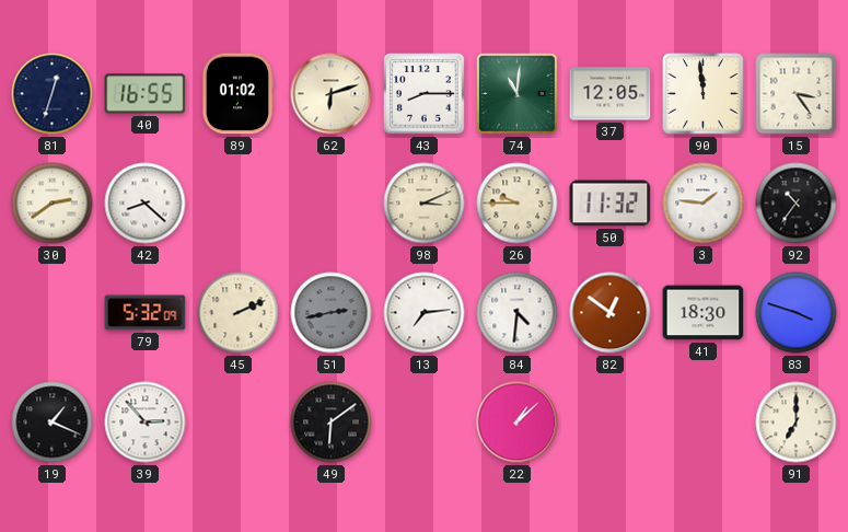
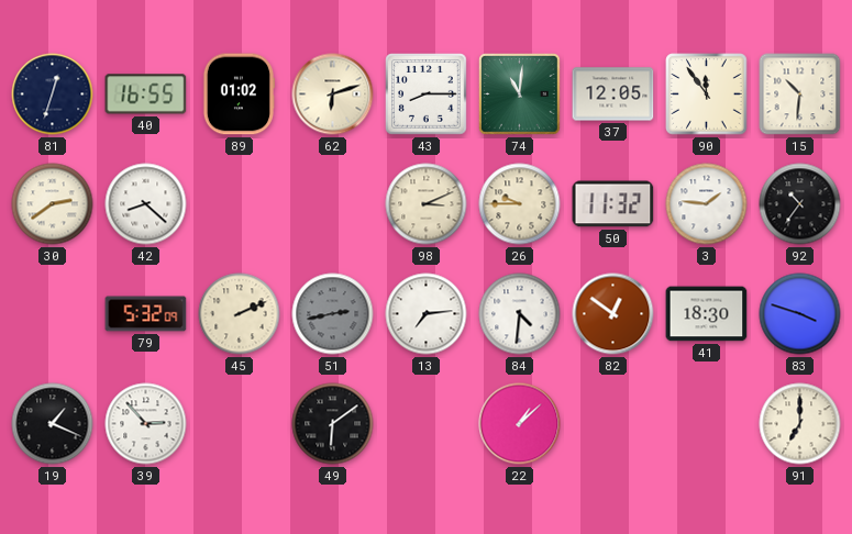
90: 11:59 -> 11:54 (707, 94)
15: 3:24 -> 10:31 (800, 94)
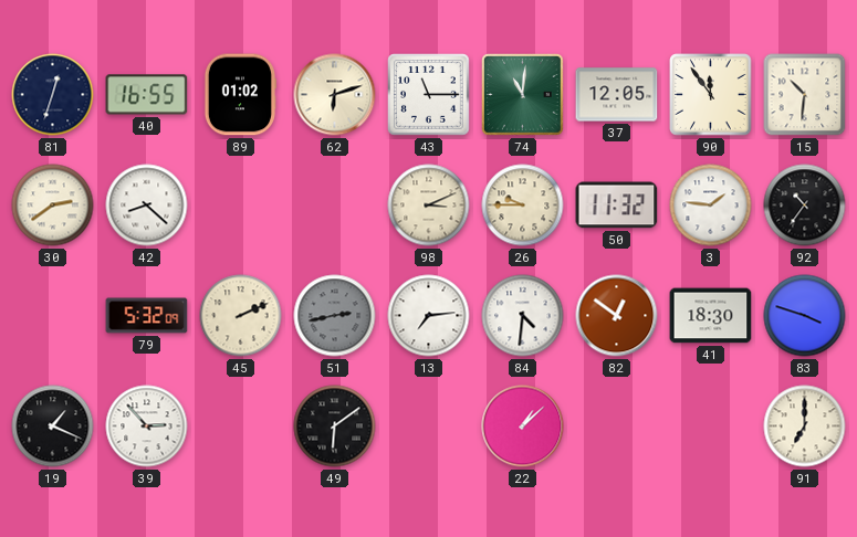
43: 8:15 -> 11:15 (429, 95)
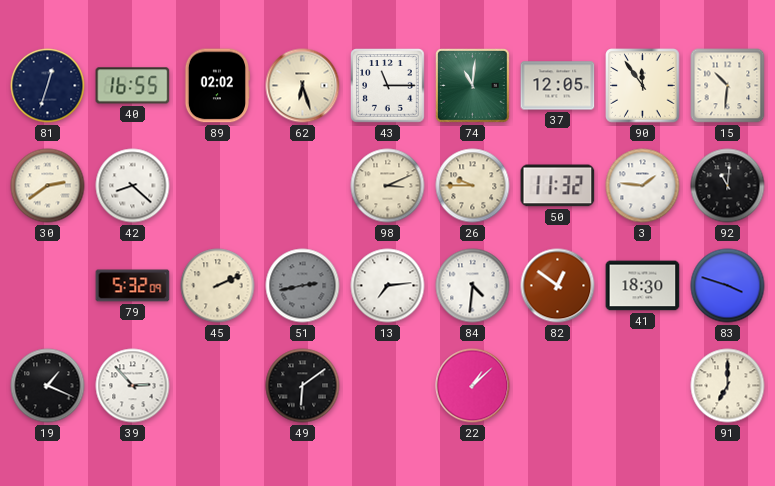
89: 01:02 -> 02:02 (216, 86)
62: 6:12 -> 6:27 (303, 86)
92: 10:36 -> 11:01 (728, 186)
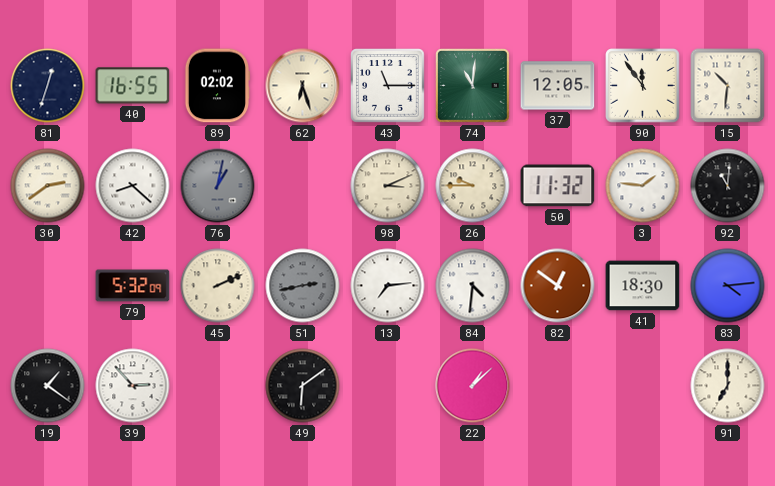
76: none -> 1:02 (218, 186)
83: 3:48 -> 4:14 (728, 286)
19: 1:19 -> 1:21 (48, 386)
